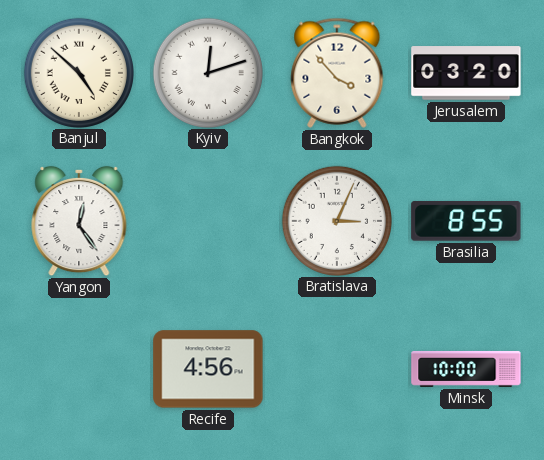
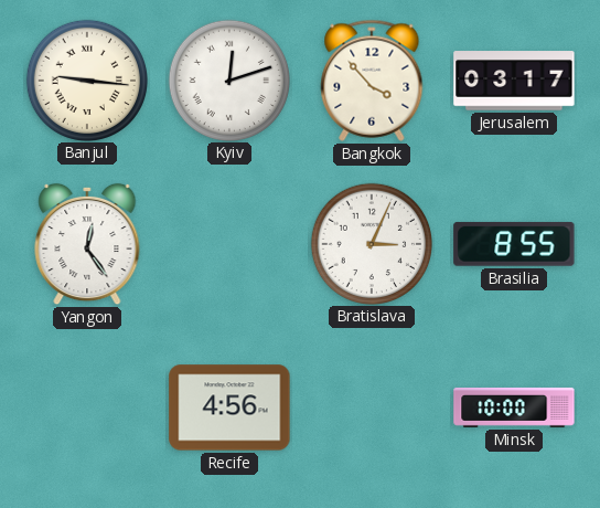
Banjul: 4:52 -> 9:16 (86, 80)
Jerusalem: 03:20 -> 03:17 (514, 81)
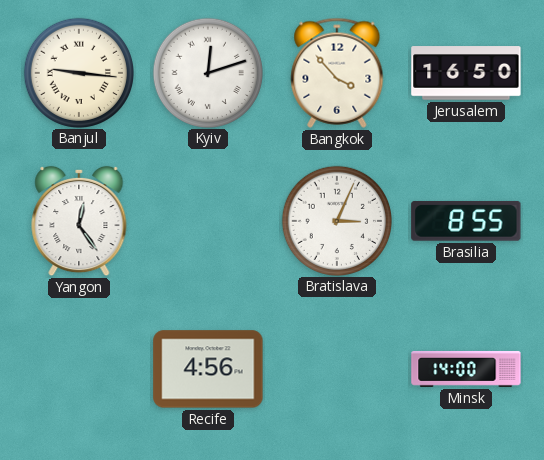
Jerusalem: 03:17 -> 16:50 (466, 73)
Minsk: 10:00 -> 14:00 (466, 369)
